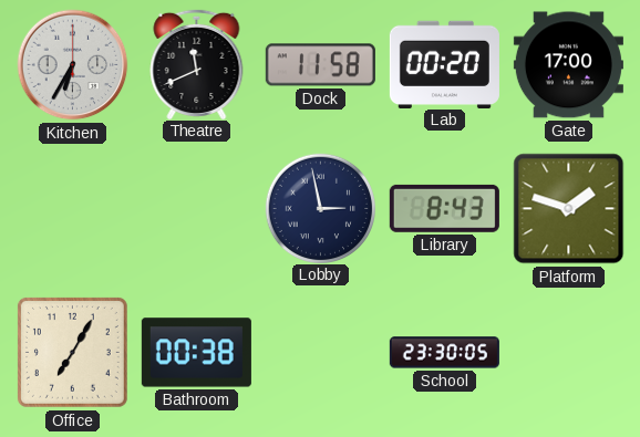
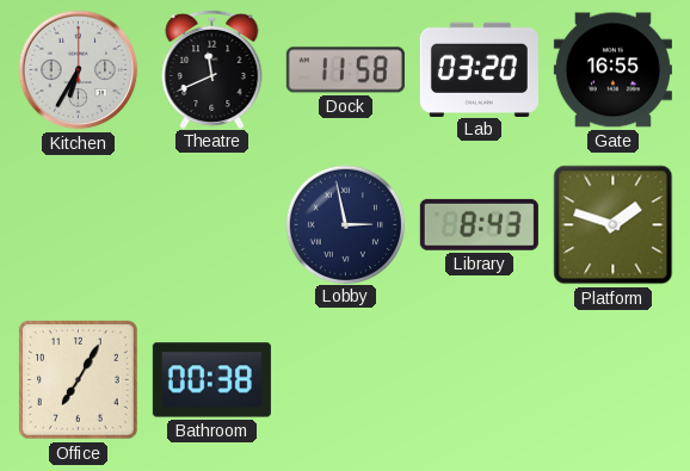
Lab: 00:20 -> 03:20 (479, 69)
Gate: 17:00 -> 16:55 (612, 70)
School: 23:30 -> none (444, 353)
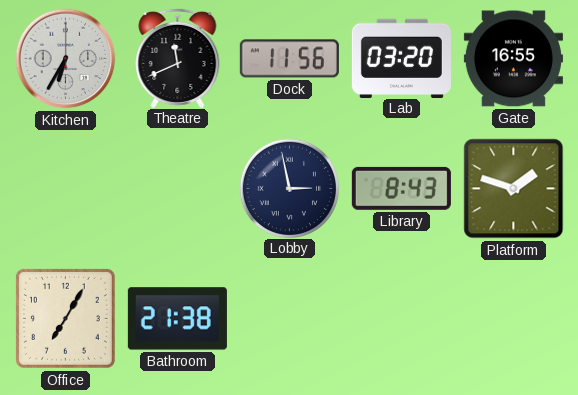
Dock: 11:58 -> 11:56 (289, 59)
Bathroom: 00:38 -> 21:38 (177, 319)
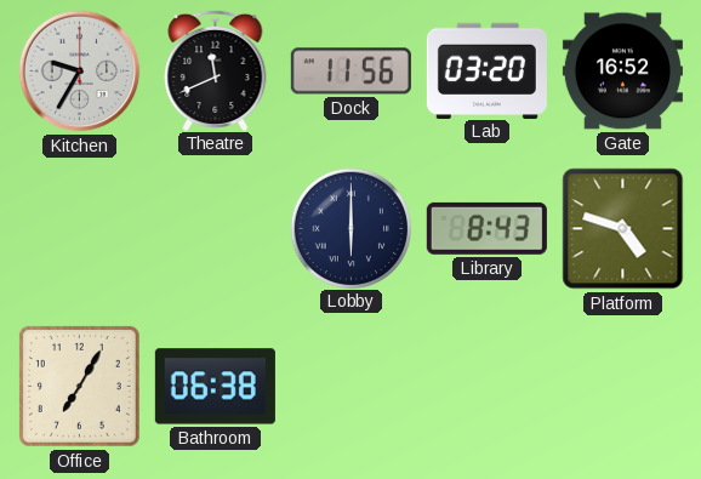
Kitchen: 6:35 -> 9:35 (80, 72)
Gate: 16:55 -> 16:52 (622, 72)
Lobby: 2:58 -> 6:00 (350, 228)
Platform: 1:48 -> 4:48 (623, 229)
Bathroom: 21:38 -> 06:38 (215, 387)
